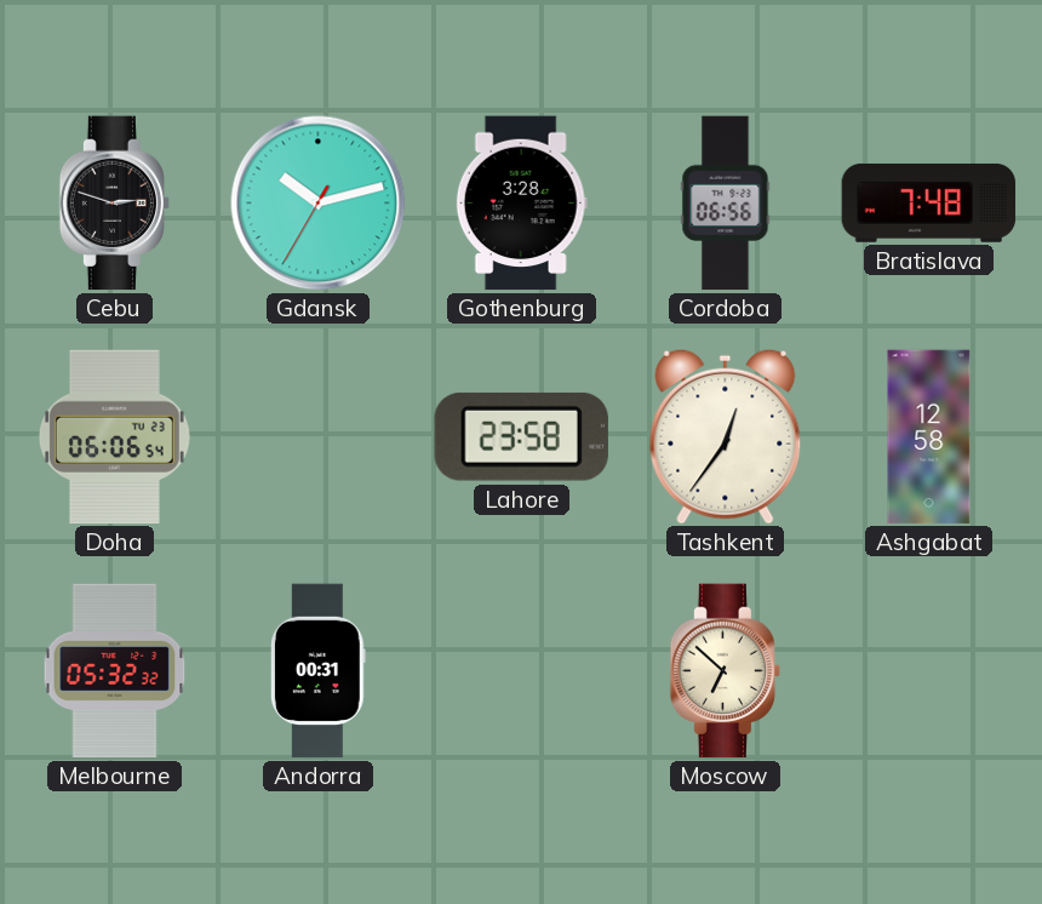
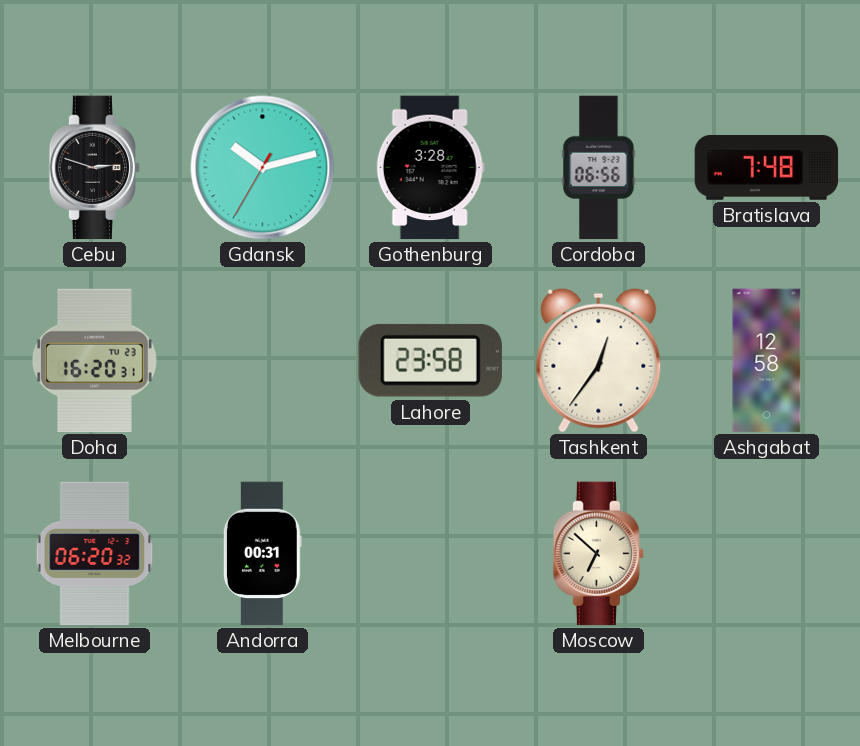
Doha: 06:06 -> 16:20 (94, 361)
Melbourne: 05:32 -> 06:20 (95, 554)
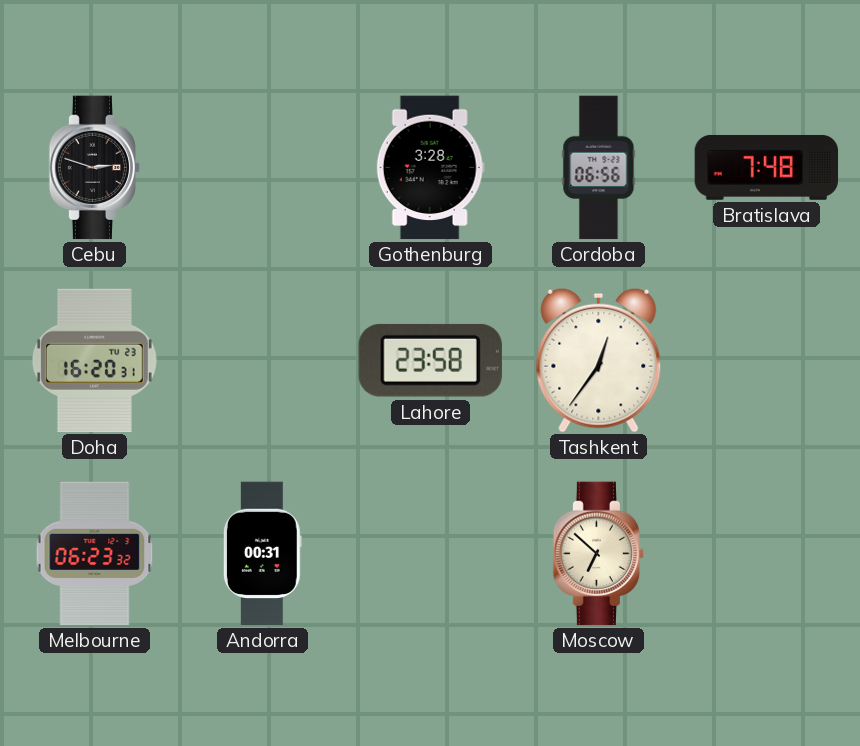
Gdansk: 10:12 -> none (263, 168)
Ashgabat: 12:58 -> none (767, 361)
Melbourne: 06:20 -> 06:23 (95, 554)
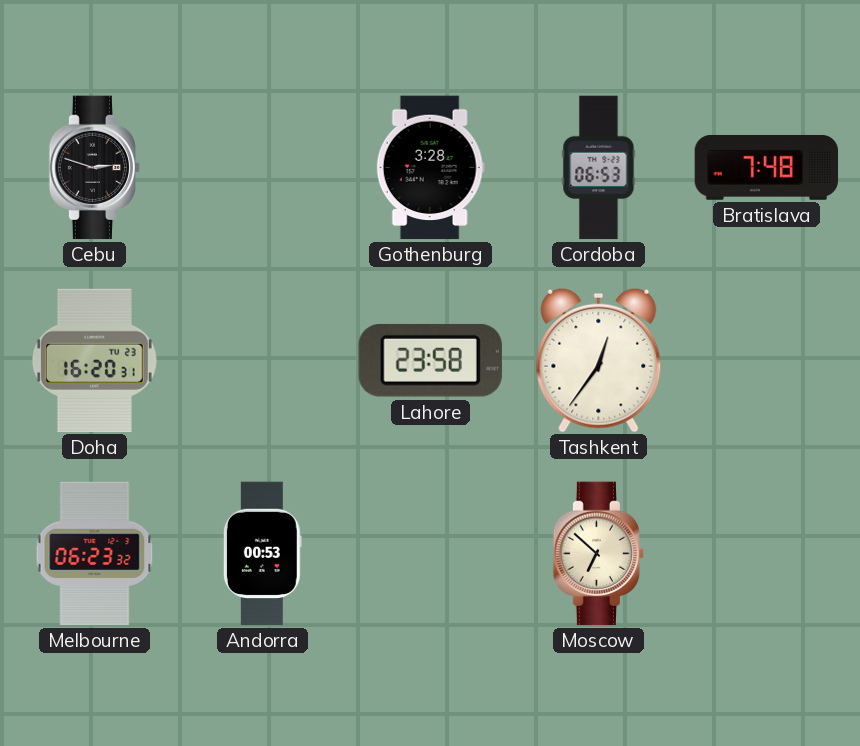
Cordoba: 06:56 -> 06:53 (599, 168)
Andorra: 00:31 -> 00:53 (262, 554)
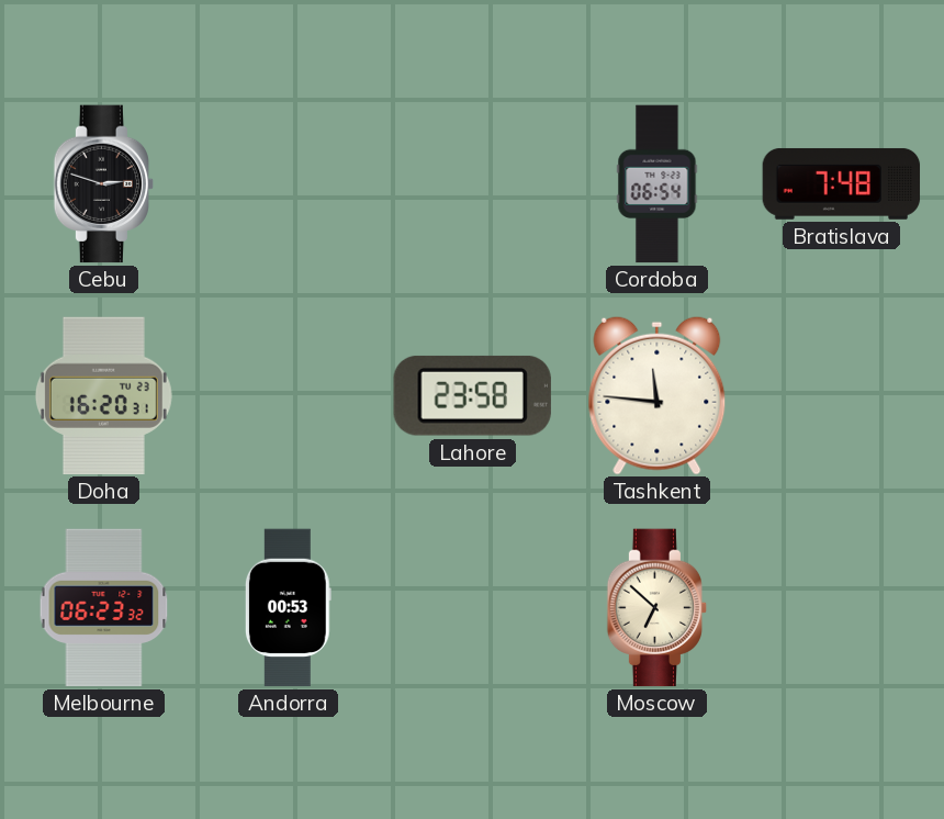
Gothenburg: 3:28 -> none (430, 168)
Cordoba: 06:53 -> 06:54 (658, 184)
Tashkent: 12:36 -> 11:46 (658, 395)
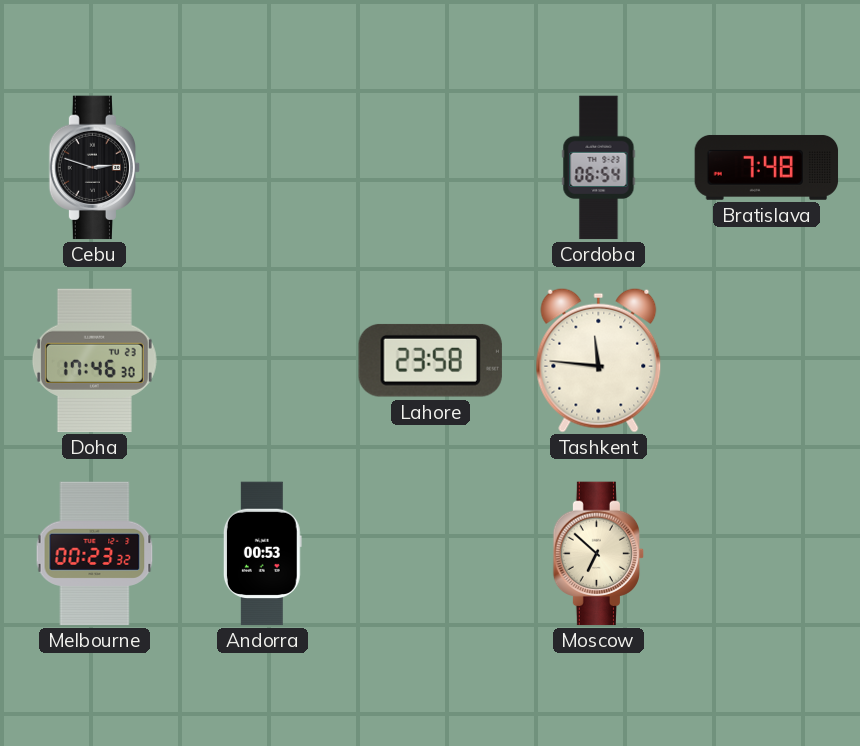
Doha: 16:20 -> 17:46 (94, 361)
Melbourne: 06:23 -> 00:23 (95, 554)
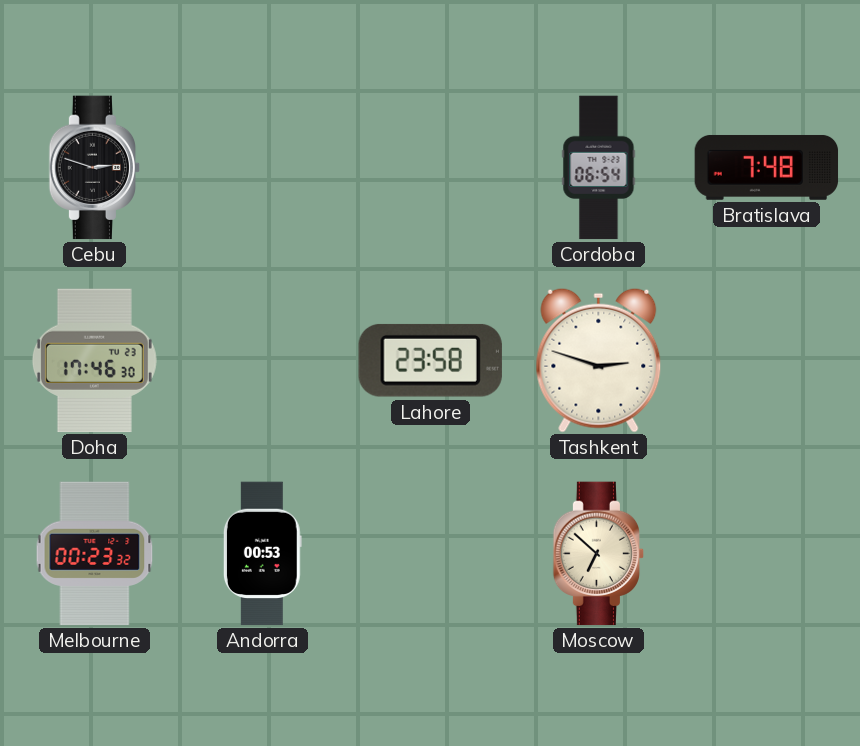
Tashkent: 11:46 -> 2:48 (599, 360)
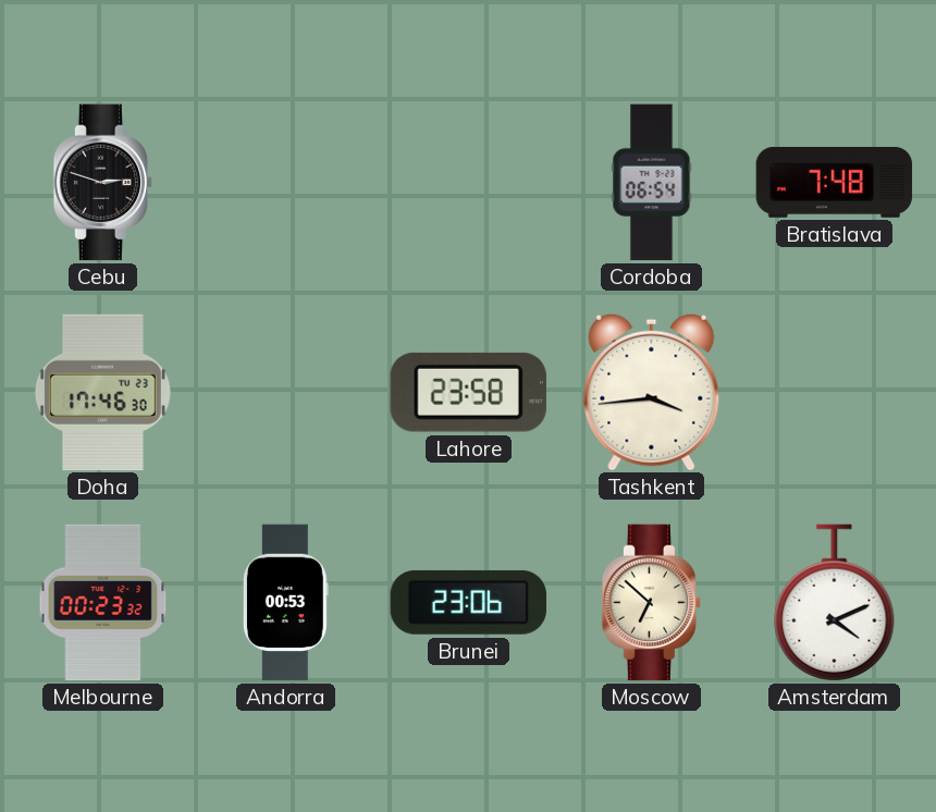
Tashkent: 2:48 -> 3:44 (652, 392)
Brunei: none -> 23:06 (468, 602)
Amsterdam: none -> 4:11 (835, 603)
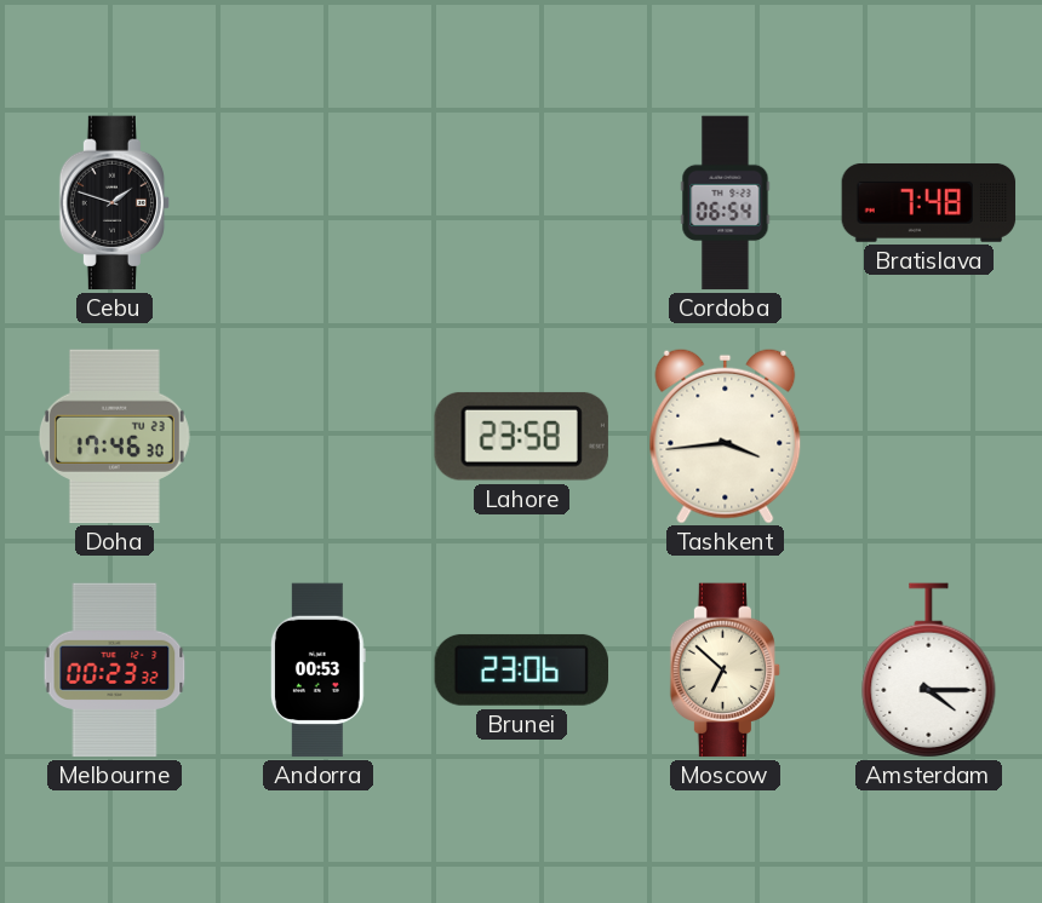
Cebu: 2:48 -> 1:48 (115, 203)
Amsterdam: 4:11 -> 4:15 (929, 671)
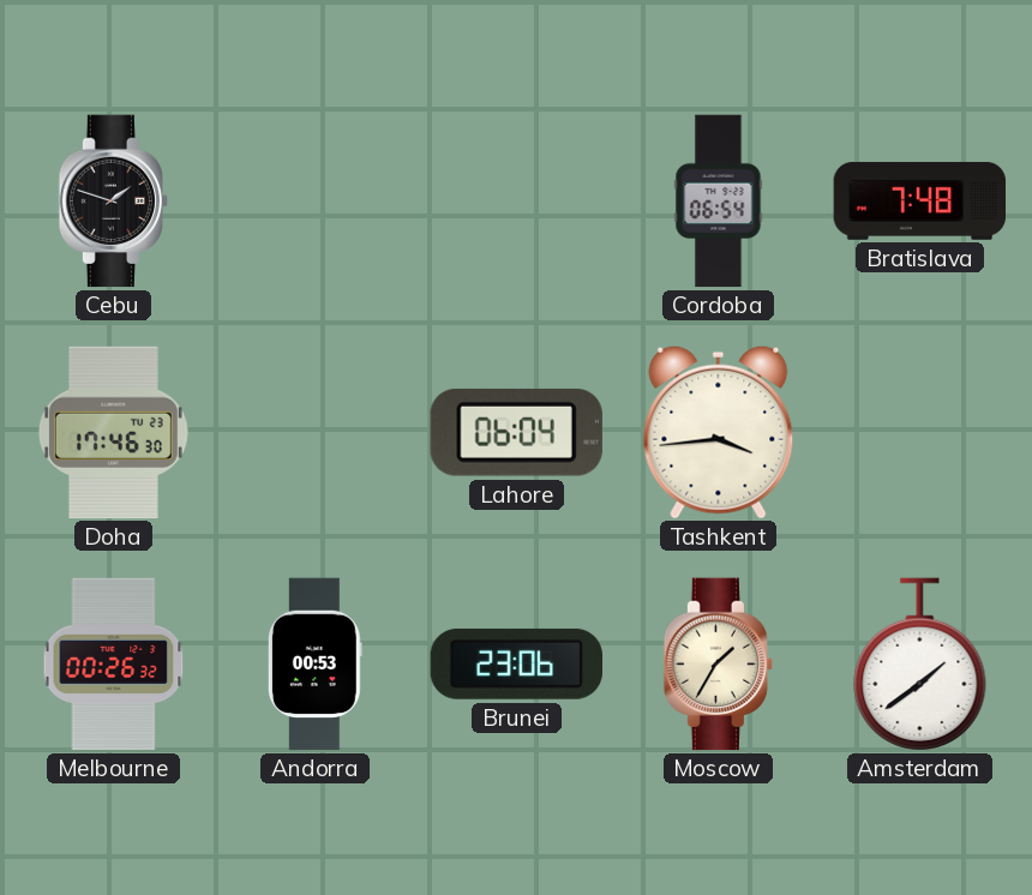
Lahore: 23:58 -> 06:04 (516, 432)
Melbourne: 00:23 -> 00:26 (114, 665)
Moscow: 6:52 -> 1:35 (719, 665)
Amsterdam: 4:15 -> 1:39 (920, 665)
